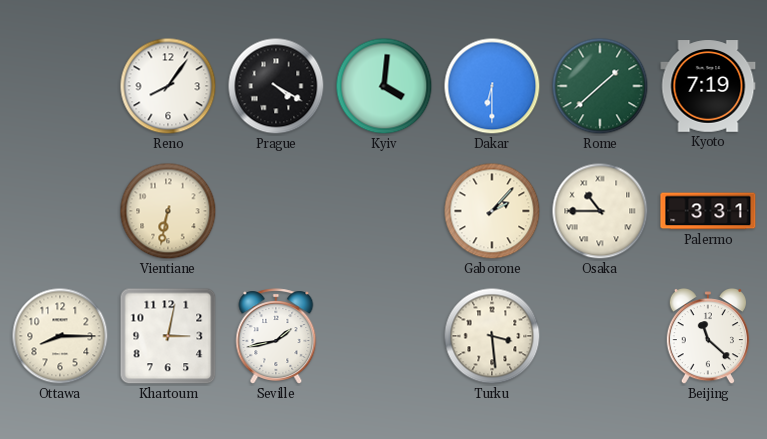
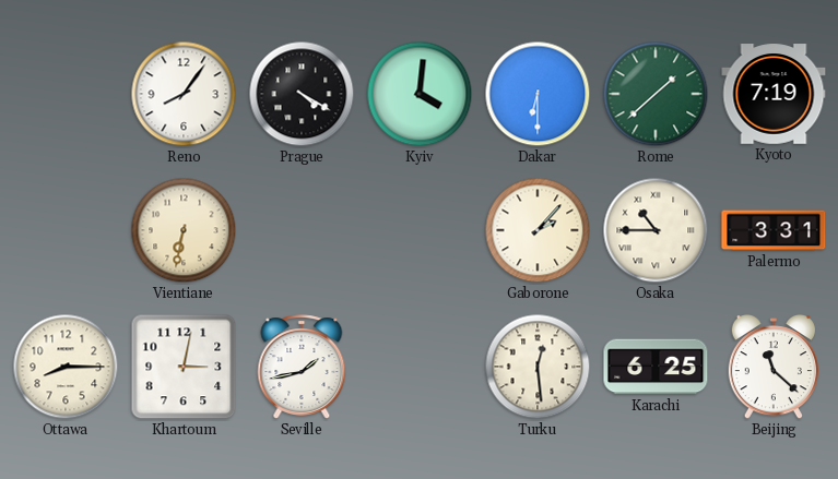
Turku: 3:29 -> 12:29 (538, 367)
Karachi: none -> 6:25 (656, 367)
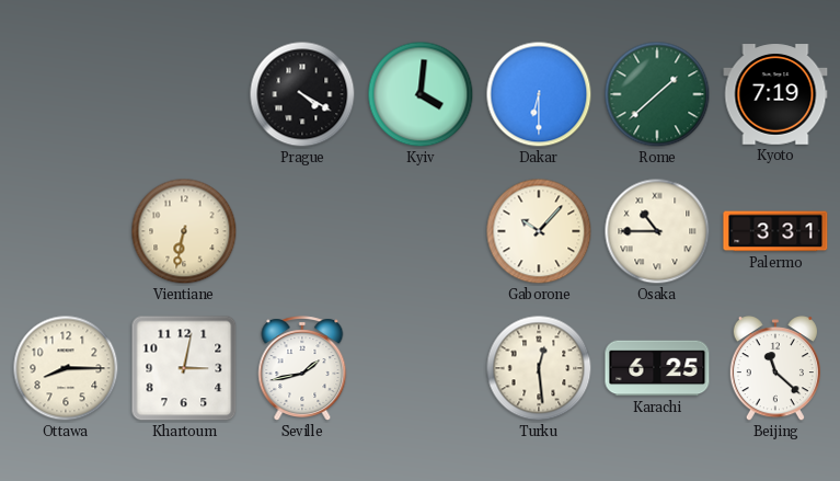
Reno: 8:06 -> none (184, 94)
Gaborone: 2:07 -> 10:07 (539, 231)
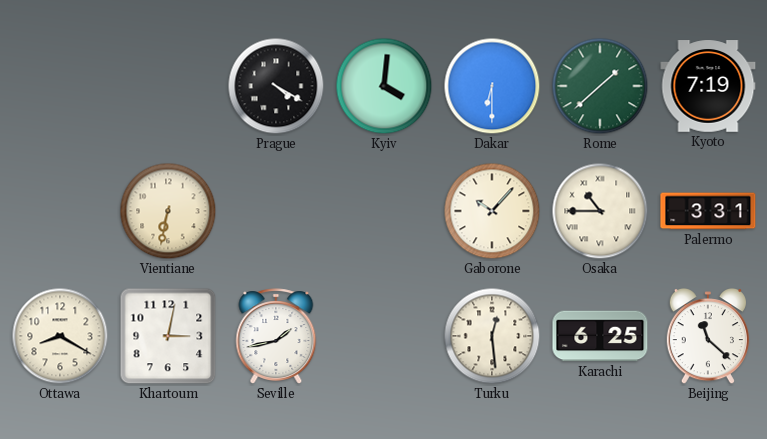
Ottawa: 8:15 -> 8:20 (60, 336)
